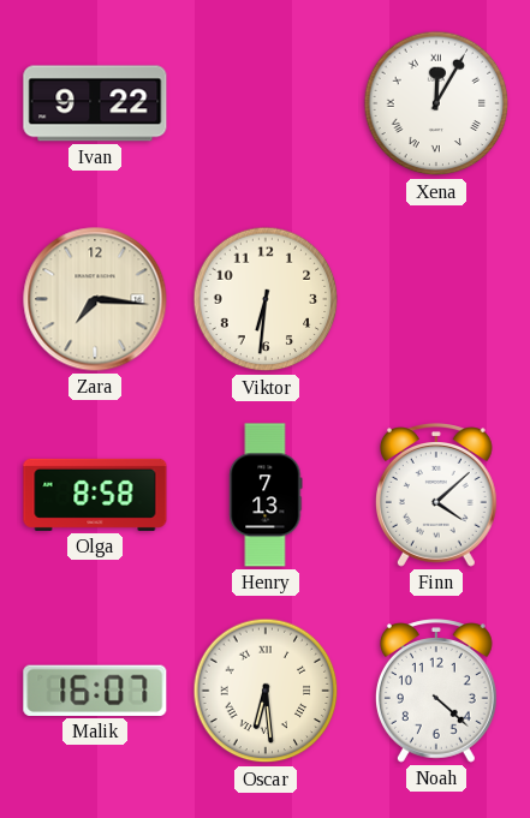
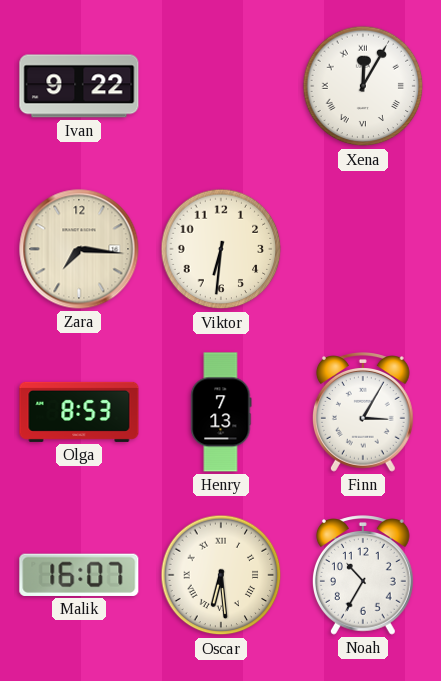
Olga: 8:58 -> 8:53 (79, 412)
Finn: 4:08 -> 3:05 (363, 412)
Noah: 4:22 -> 10:35 (363, 575)
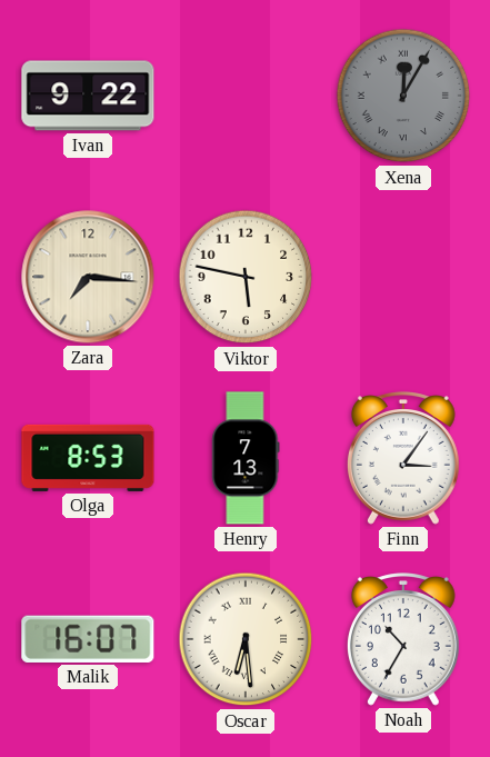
Xena dial: white -> grey (403, 96)
Viktor: 6:31 -> 5:47 (246, 277)
Finn: 3:05 -> 3:06 (403, 458)
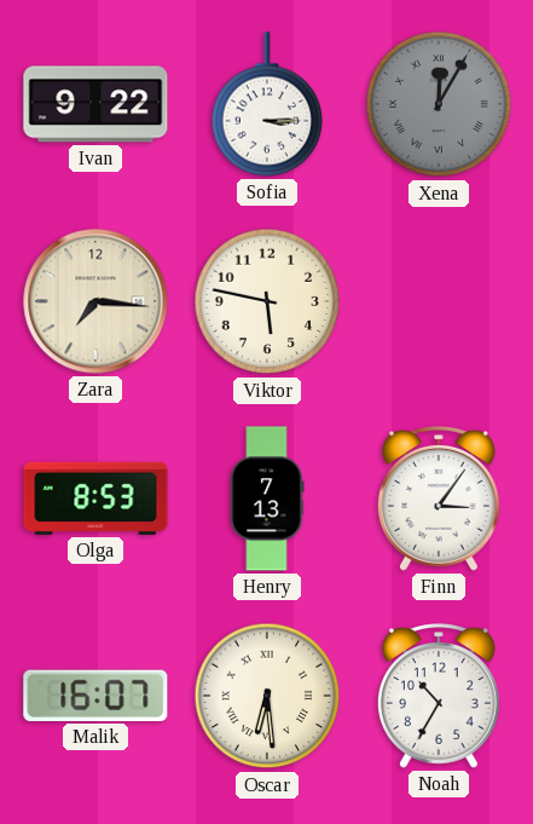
Sofia: none -> 3:15 (267, 104)
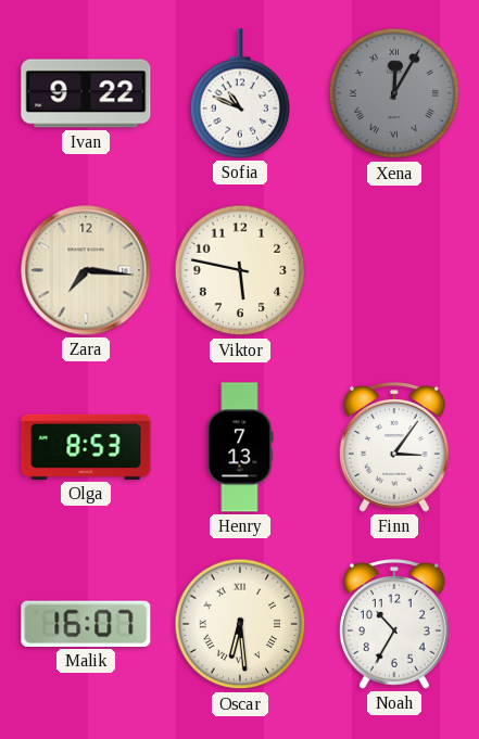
Sofia: 3:15 -> 10:49 (240, 93)
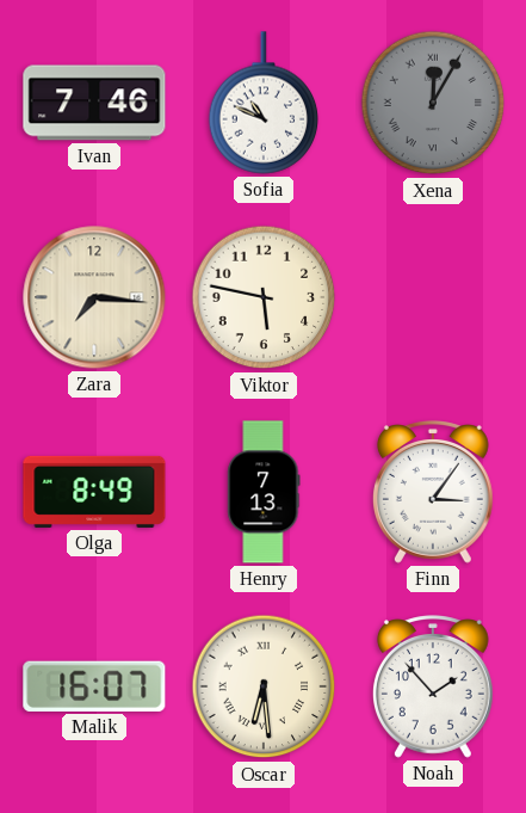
Ivan: 9:22 -> 7:46 (94, 103)
Olga: 8:53 -> 8:49 (94, 492)
Noah: 10:35 -> 1:53 (433, 686)
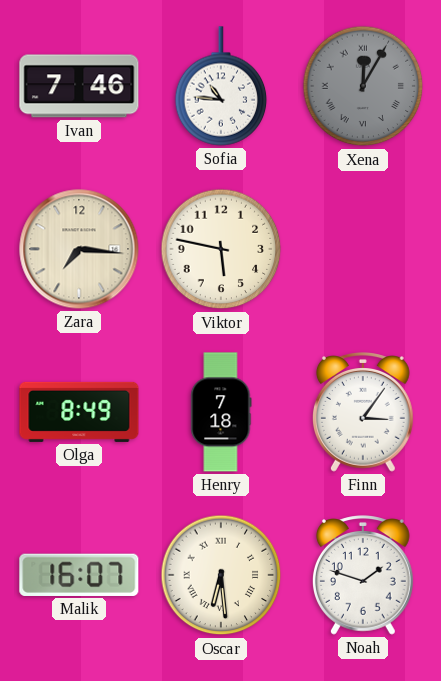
Sofia: 10:49 -> 10:46 (221, 86)
Henry: 7:13 -> 7:18 (221, 412)
Noah: 1:53 -> 1:48 (363, 575)
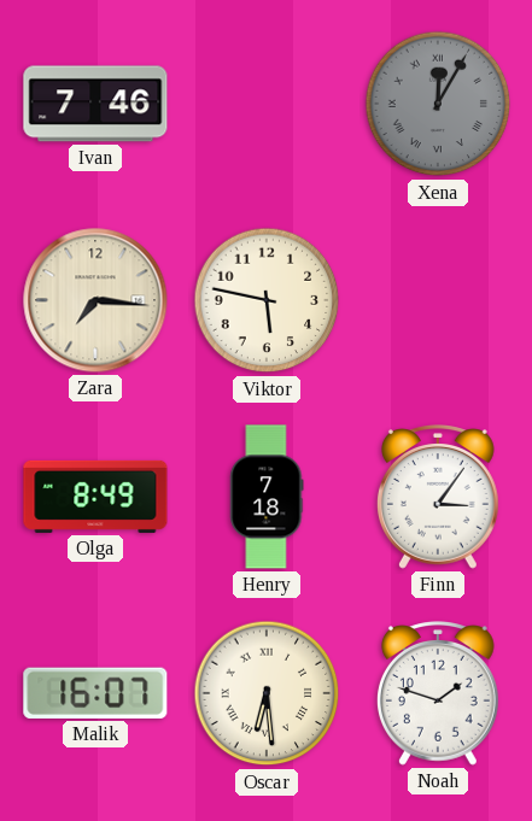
Sofia: 10:46 -> none (221, 86)
